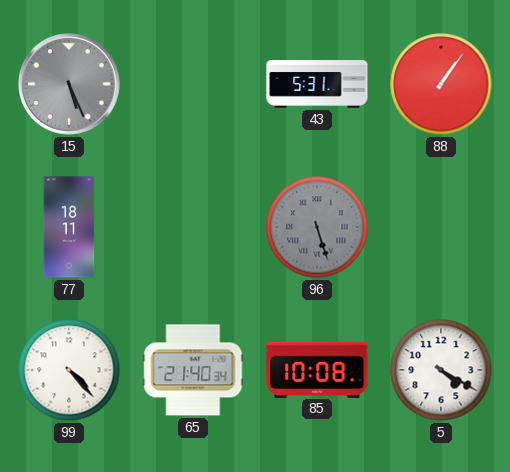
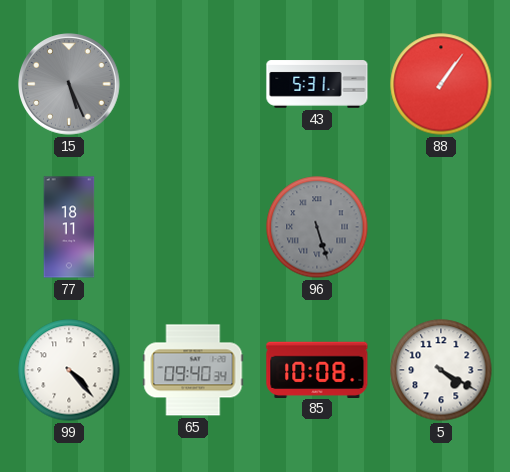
65: 21:40 -> 09:40 (193, 370)
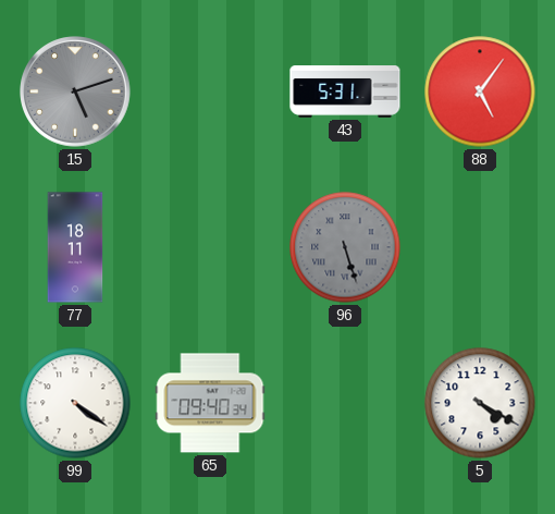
15: 5:26 -> 5:12 (75, 91)
88: 1:06 -> 5:06 (480, 91)
99: 4:23 -> 4:21 (75, 403)
85: 10:08 -> none (317, 369)
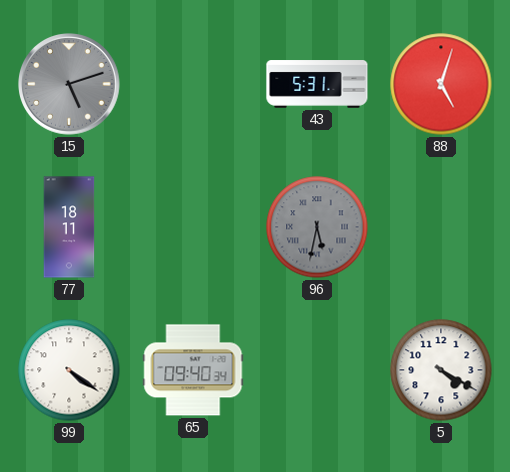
88: 5:06 -> 5:03 (441, 84)
96: 5:27 -> 5:32 (317, 227)
